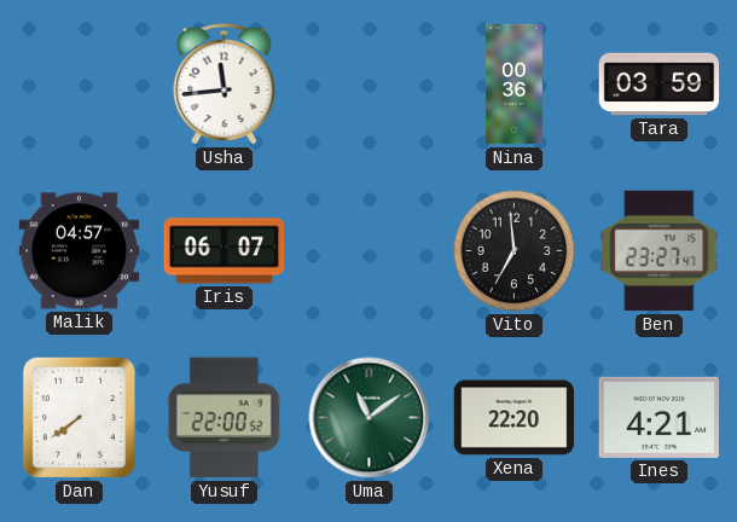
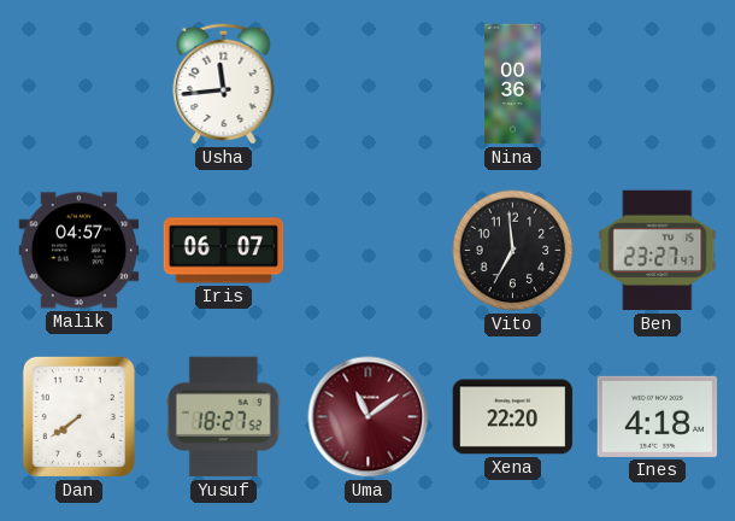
Tara: 03:59 -> none (660, 85)
Yusuf: 22:00 -> 18:27 (223, 417)
Uma dial: green -> burgundy (369, 417)
Ines: 4:21 -> 4:18 (658, 416)
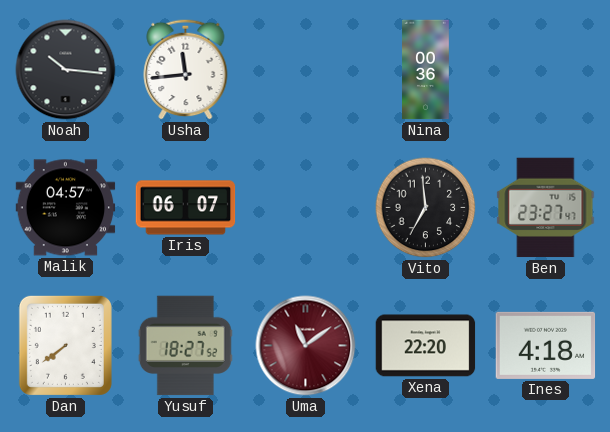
Noah: none -> 10:16 (66, 70)
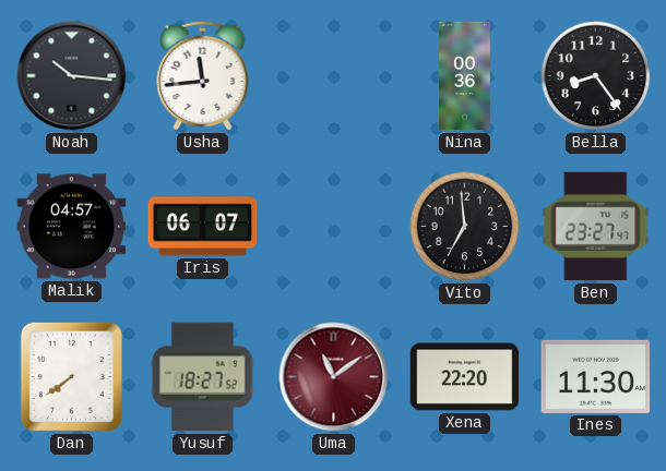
Bella: none -> 8:24 (596, 76)
Ines: 4:18 -> 11:30 (596, 376)
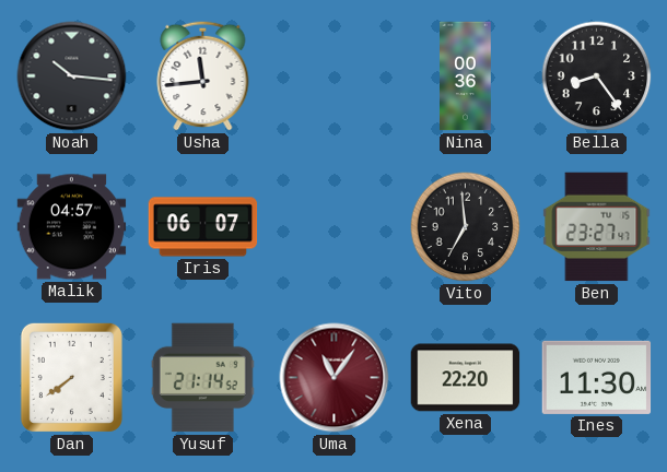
Yusuf: 18:27 -> 21:14 (202, 378)
Uma: 11:09 -> 11:06 (335, 378)
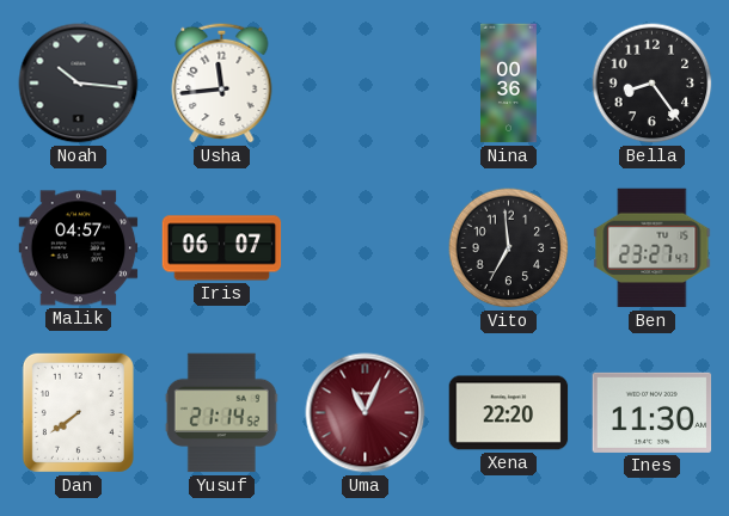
Uma: 11:06 -> 11:04 (366, 413)
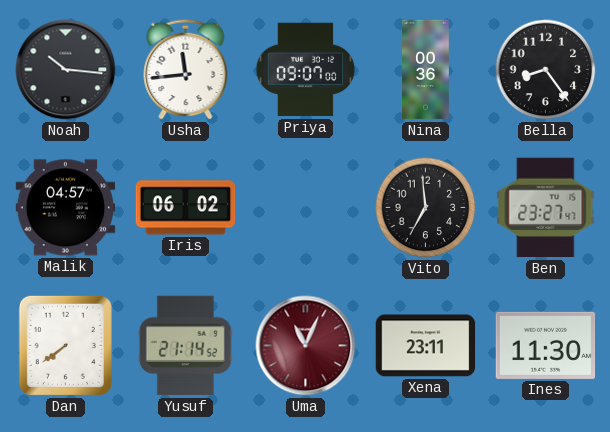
Priya: none -> 09:07 (306, 70)
Iris: 06:07 -> 06:02 (186, 208)
Xena: 22:20 -> 23:11 (426, 346)
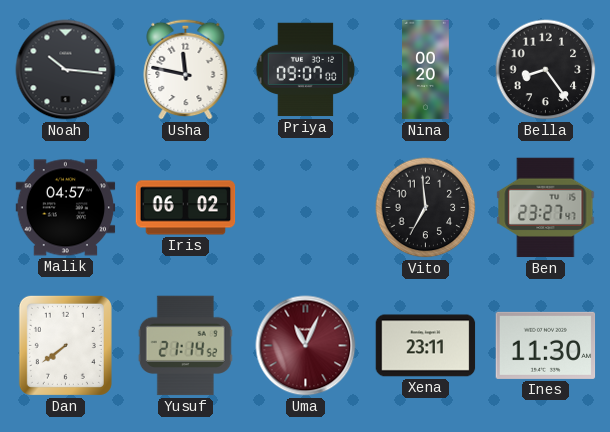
Usha: 11:44 -> 11:47 (186, 69)
Nina: 00:36 -> 00:20 (426, 70)
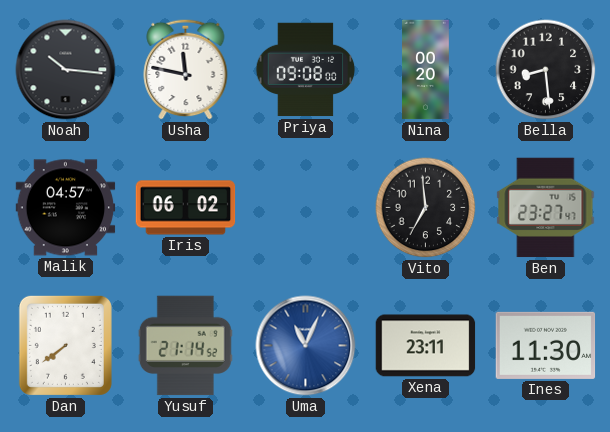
Priya: 09:07 -> 09:08 (306, 70)
Bella: 8:24 -> 8:29 (546, 70)
Uma dial: burgundy -> blue (306, 346)
